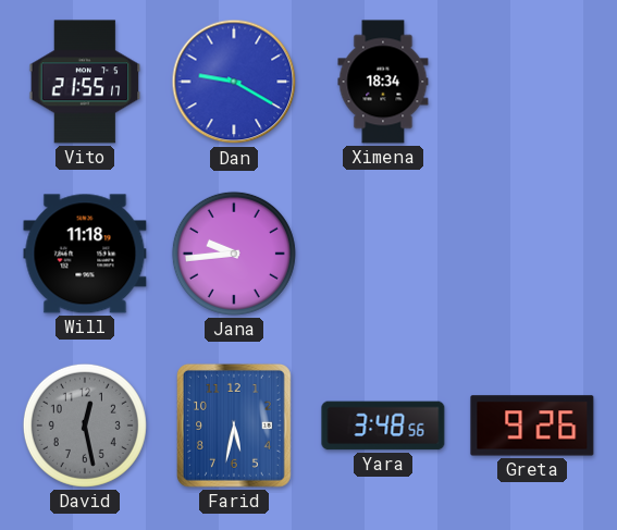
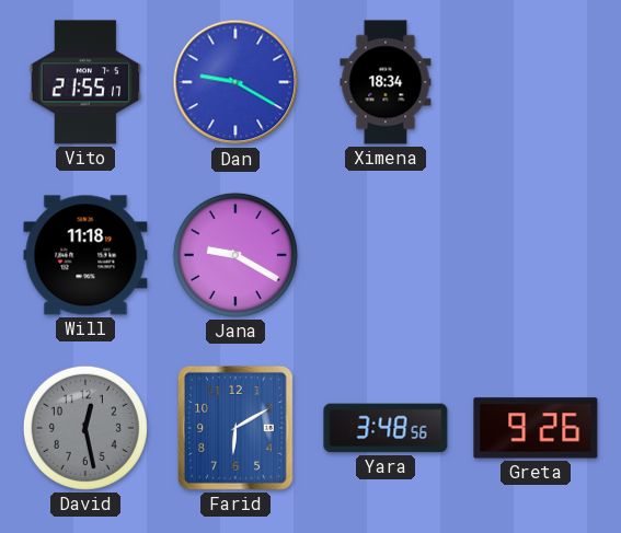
Jana: 9:44 -> 9:20 (235, 255)
Farid: 5:32 -> 6:10 (235, 428)
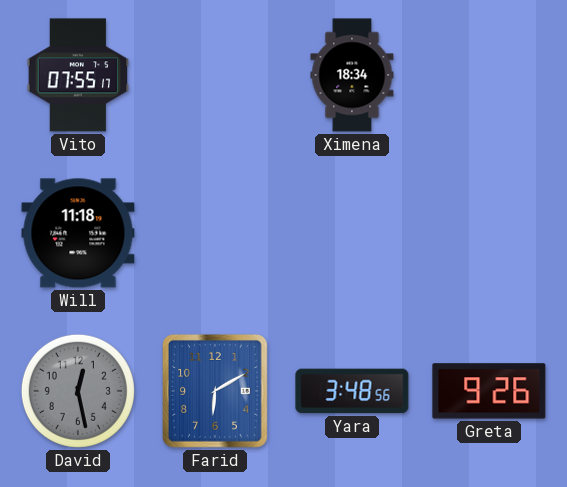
Vito: 21:55 -> 07:55 (78, 75)
Dan: 9:20 -> none (235, 82)
Jana: 9:20 -> none (235, 255)
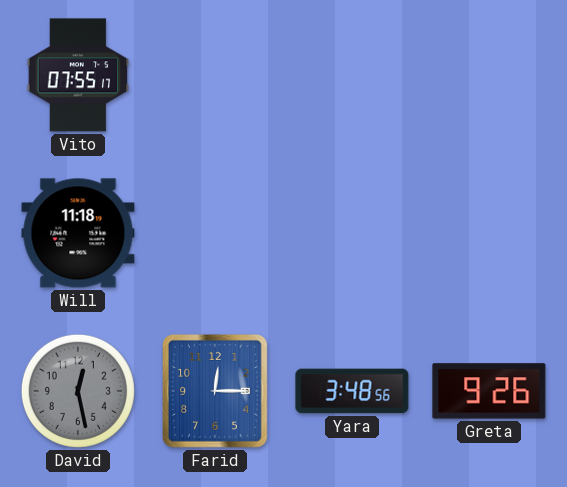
Ximena: 18:34 -> none (352, 75)
Farid: 6:10 -> 12:15 (215, 391)
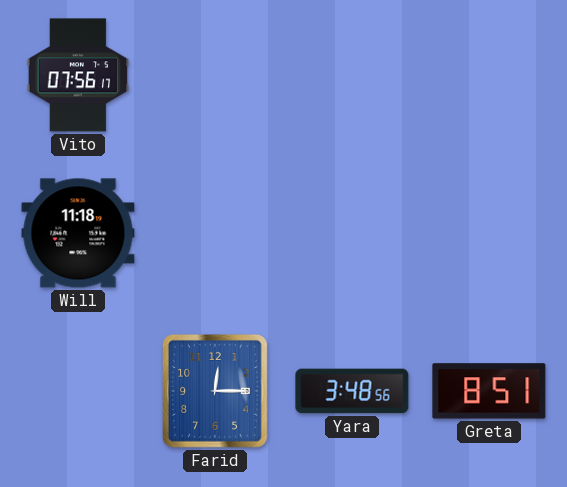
Vito: 07:55 -> 07:56 (78, 75)
David: 12:28 -> none (78, 391)
Greta: 9:26 -> 8:51 (489, 391)
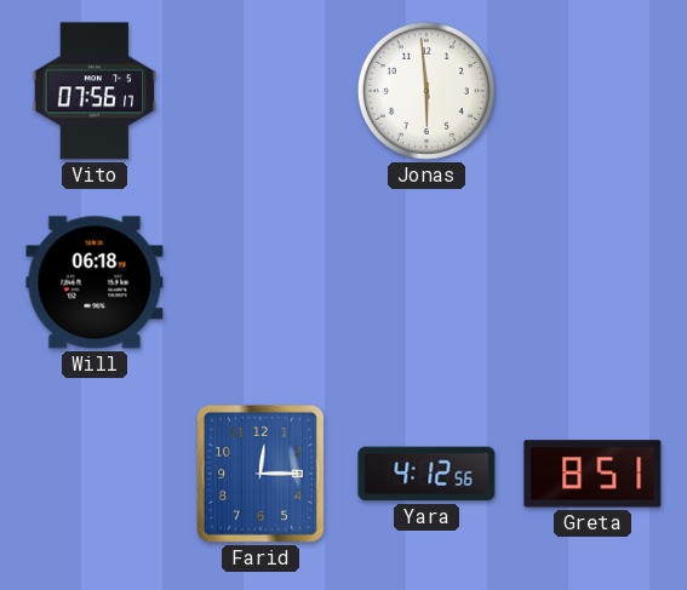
Jonas: none -> 5:59 (426, 91)
Will: 11:18 -> 06:18 (95, 282)
Yara: 3:48 -> 4:12 (426, 474)
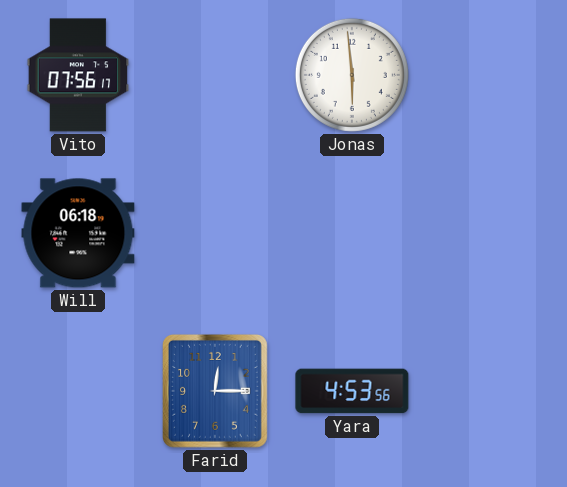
Yara: 4:12 -> 4:53 (352, 391)
Greta: 8:51 -> none (592, 474)
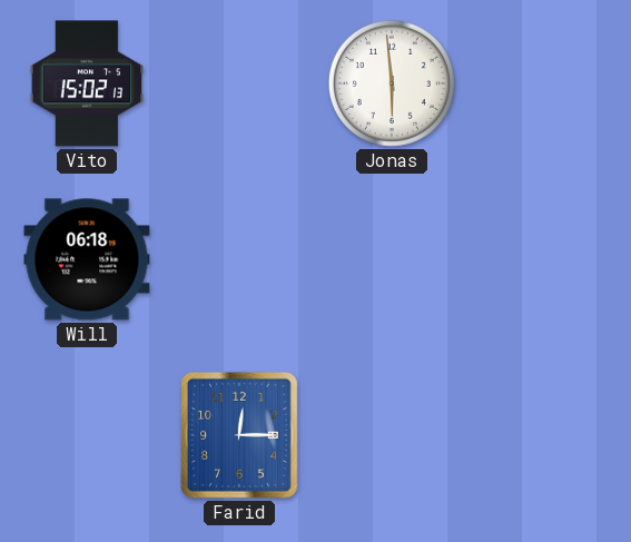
Vito: 07:56 -> 15:02 (87, 83)
Yara: 4:53 -> none (352, 391)
